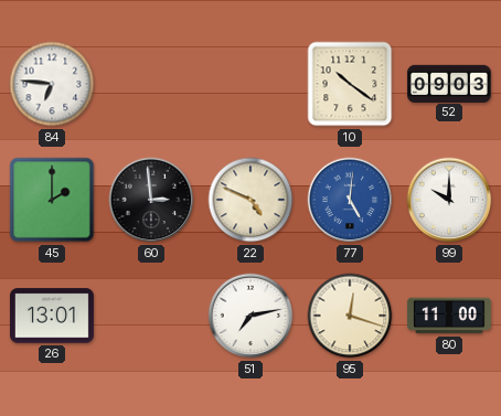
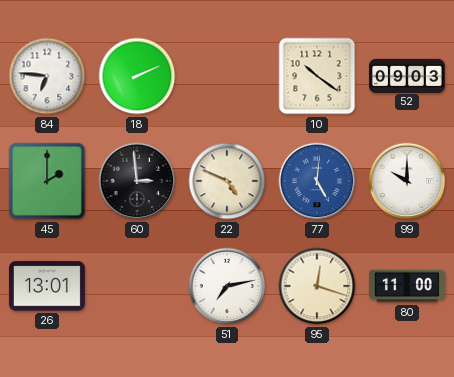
18: none -> 2:11 (137, 76)
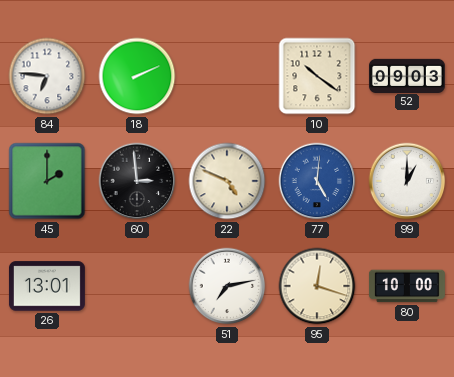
99: 10:00 -> 1:00 (407, 181)
80: 11:00 -> 10:00 (407, 286)
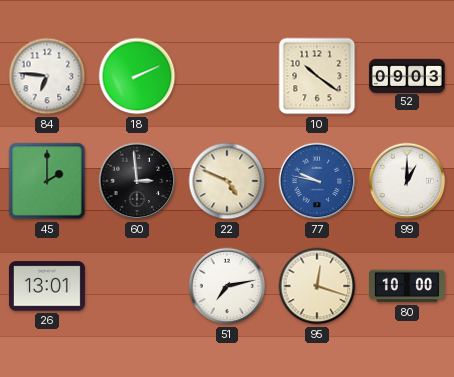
77: 5:01 -> 9:47 (317, 181)
